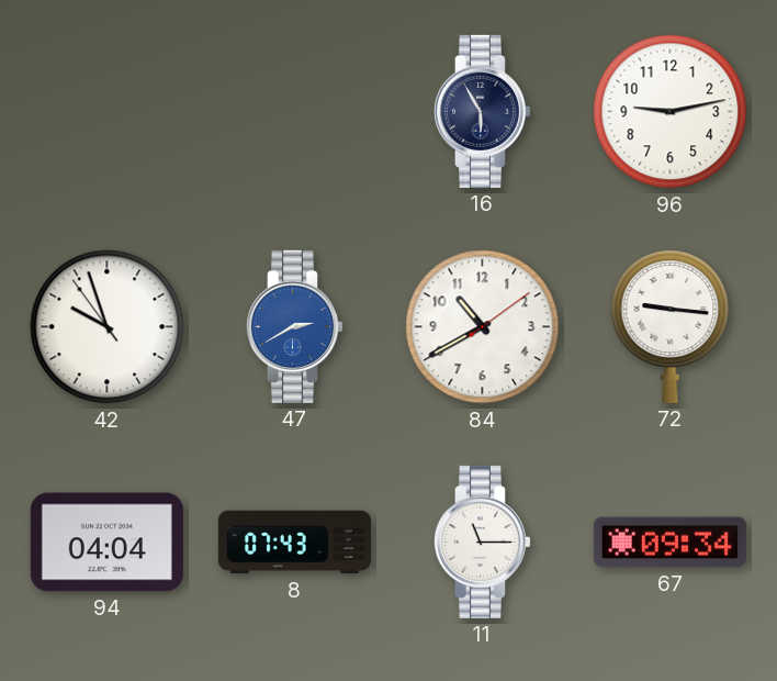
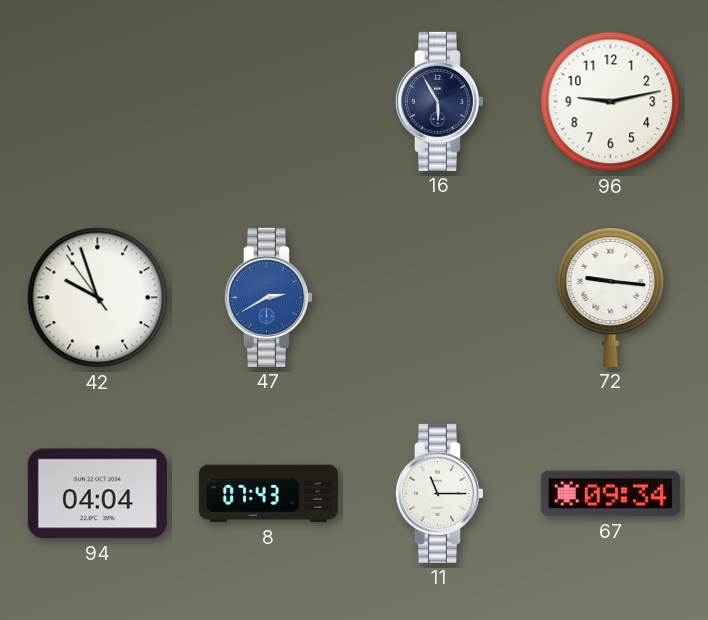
84: 10:40 -> none (483, 327)
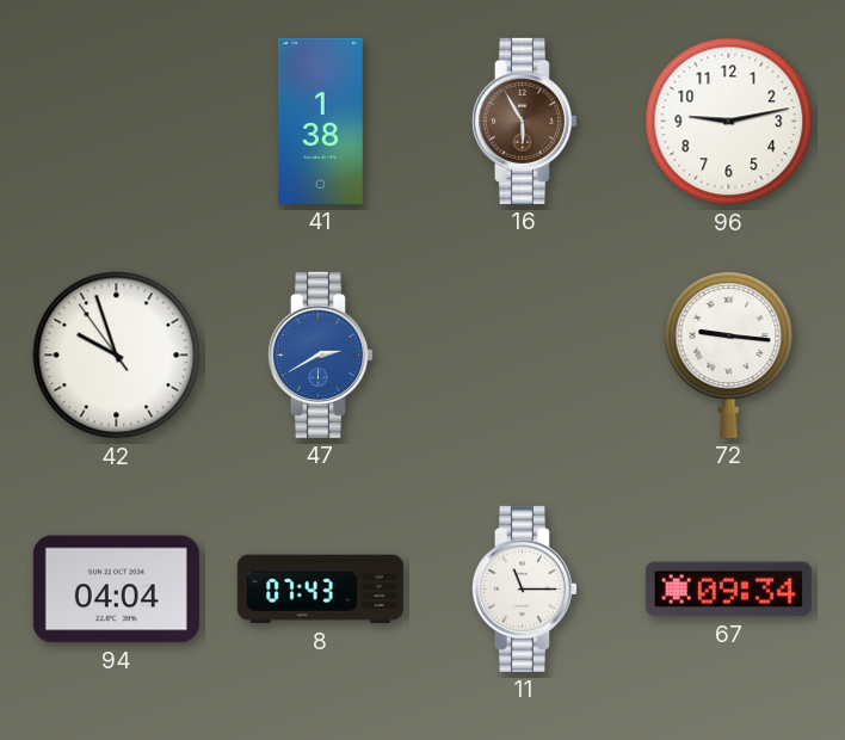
41: none -> 1:38 (320, 121)
16 dial: navy -> brown (524, 121)
